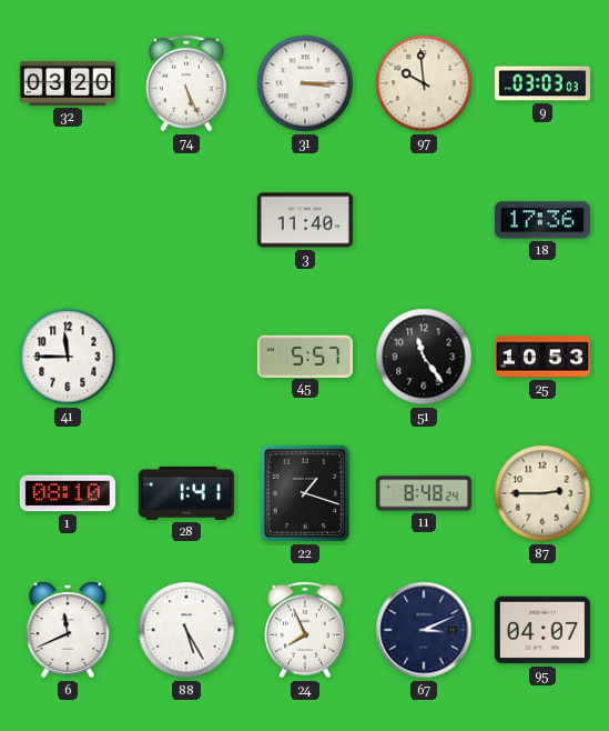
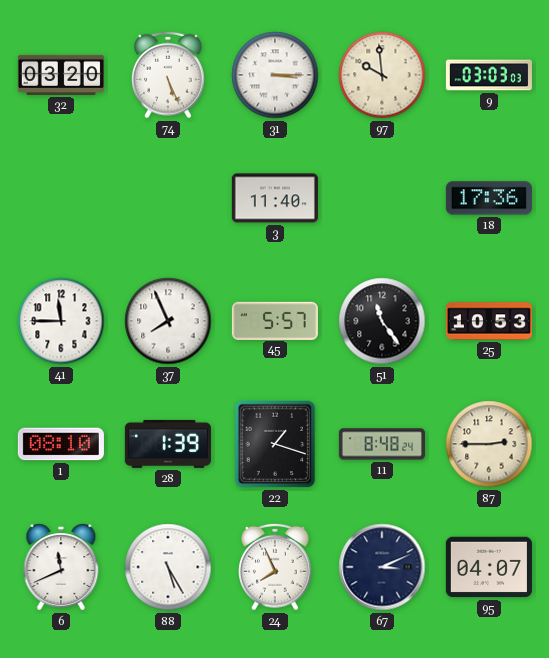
37: none -> 7:56 (168, 321)
28: 1:41 -> 1:39 (168, 444)
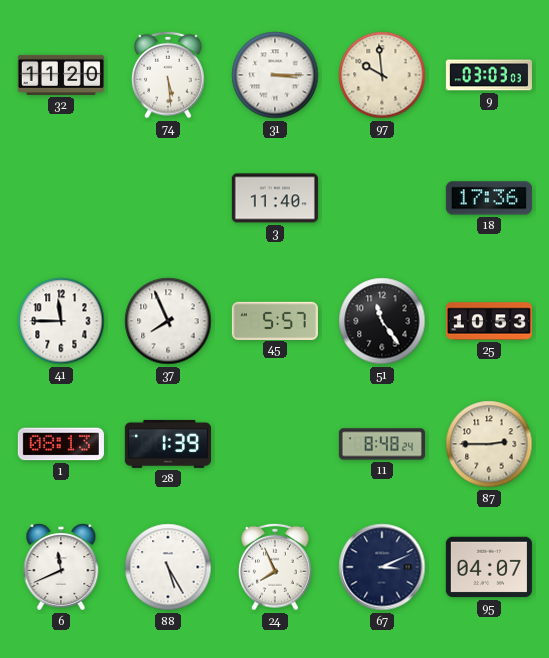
32: 03:20 -> 11:20 (61, 75)
74: 5:26 -> 5:29 (169, 75)
1: 08:10 -> 08:13 (61, 444)
22: 1:18 -> none (275, 444)
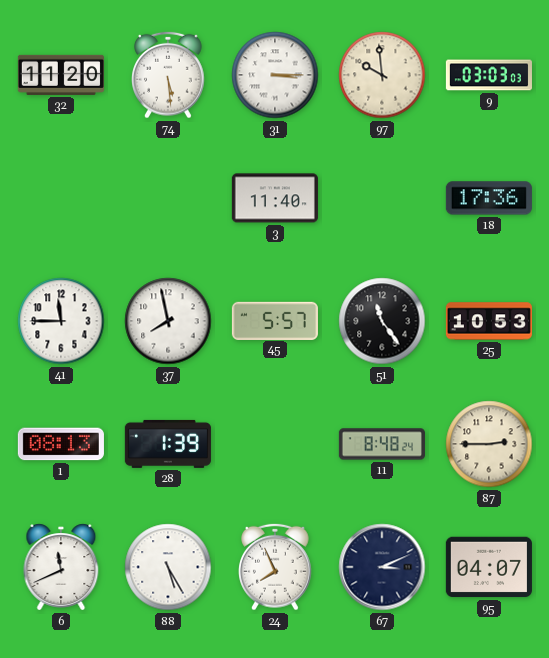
37: 7:56 -> 7:58 (168, 321)
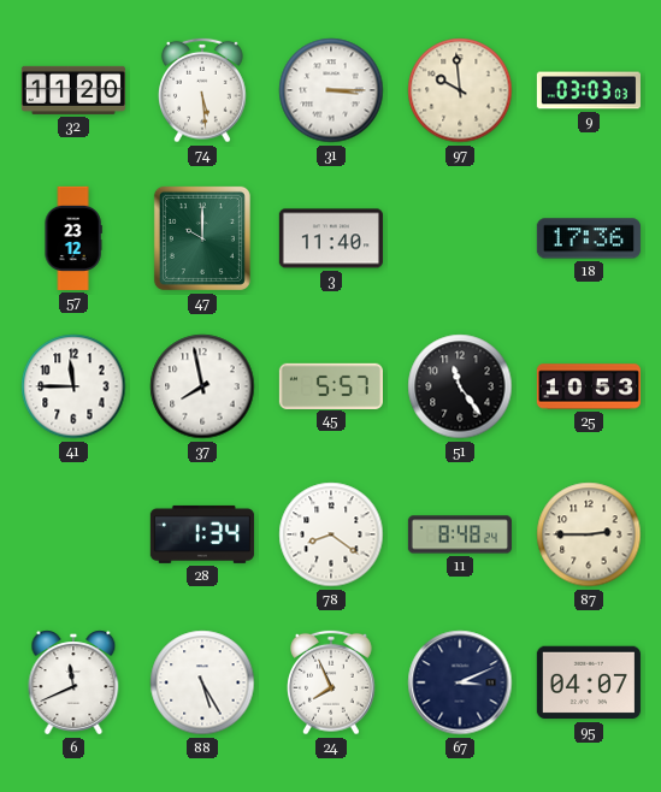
57: none -> 23:12 (73, 238)
47: none -> 10:00 (202, 238)
1: 08:13 -> none (61, 444)
28: 1:39 -> 1:34 (202, 534)
78: none -> 8:21 (331, 534)
